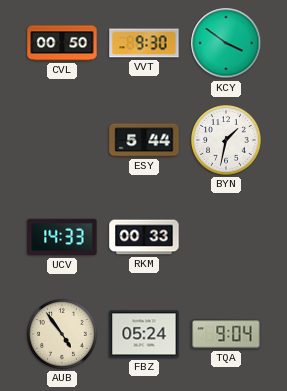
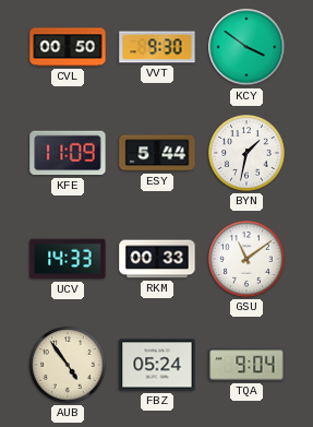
KFE: none -> 11:09 (68, 153)
GSU: none -> 11:09 (246, 259)
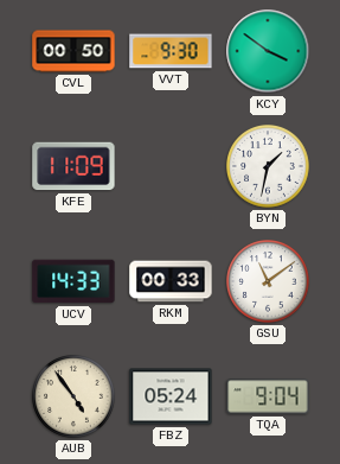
ESY: 5:44 -> none (157, 153)
